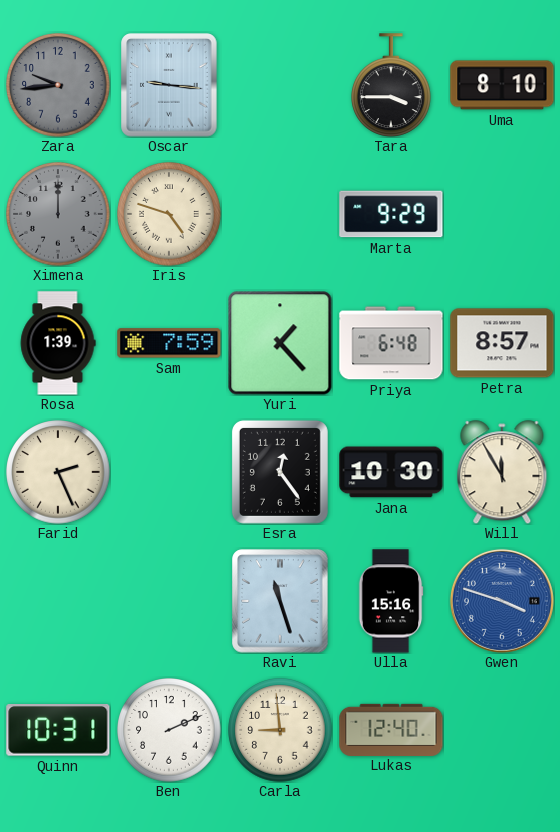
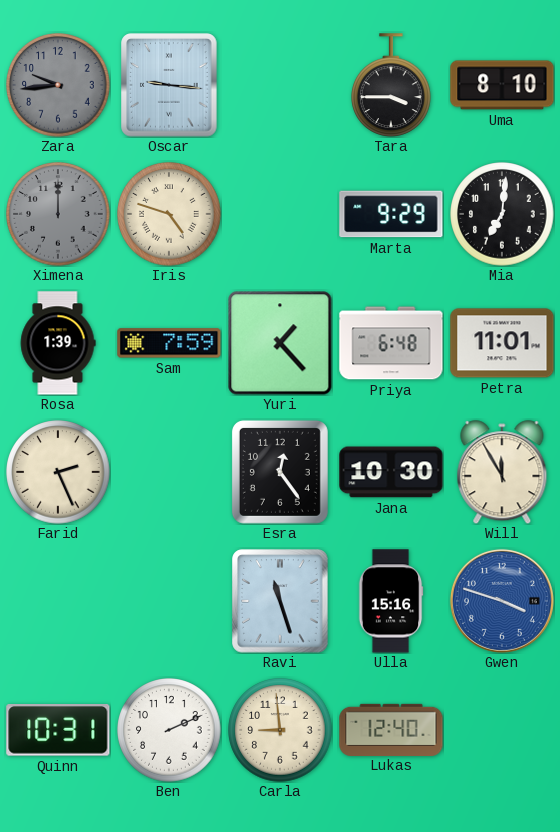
Mia: none -> 7:01 (502, 214)
Petra: 8:57 -> 11:01 (502, 343)
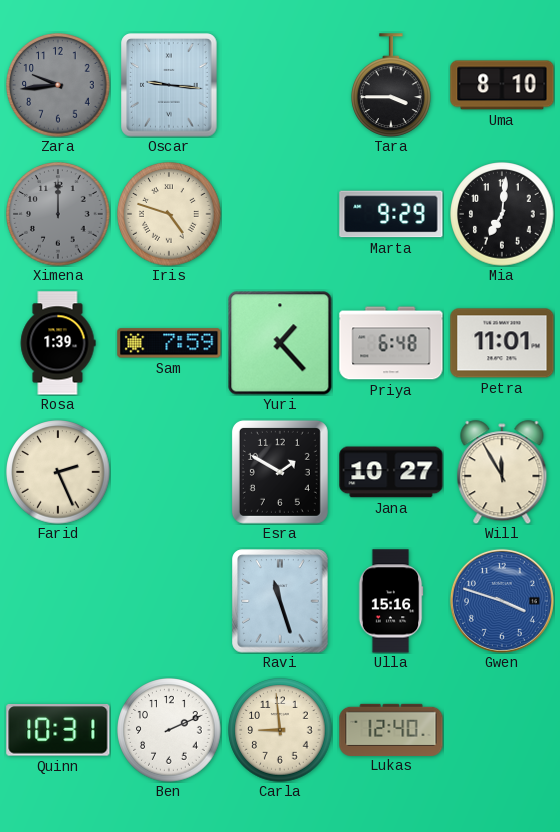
Esra: 12:24 -> 1:50 (280, 472)
Jana: 10:30 -> 10:27 (391, 472)
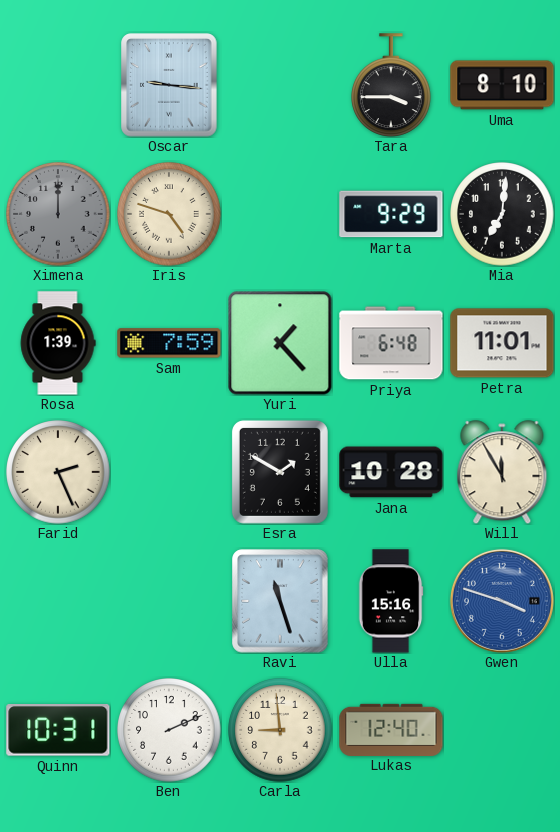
Zara: 9:44 -> none (58, 85)
Jana: 10:27 -> 10:28 (391, 472)
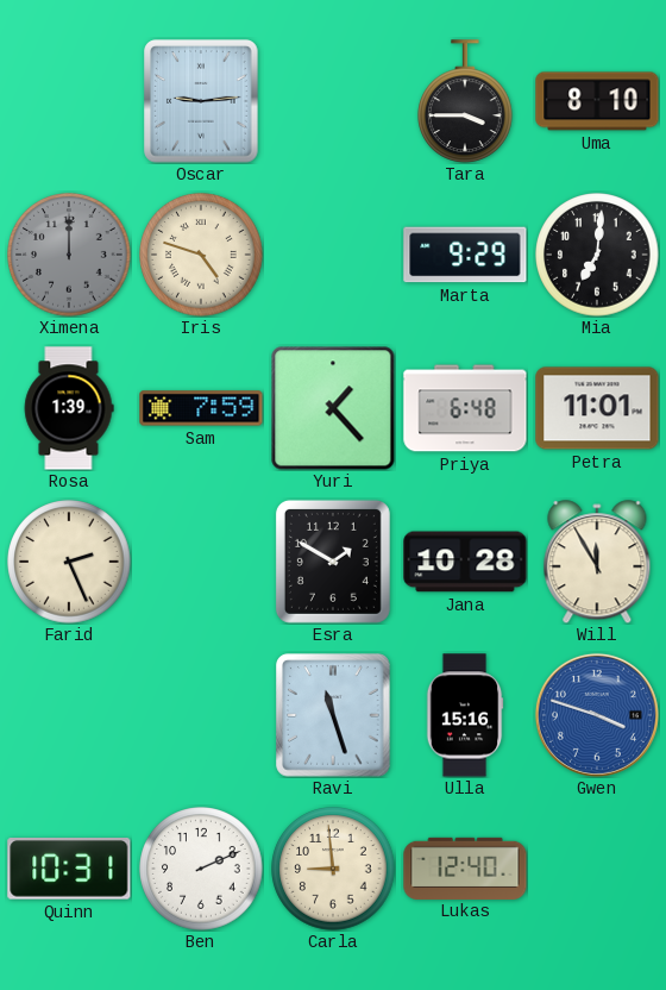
Oscar: 9:16 -> 9:14 (201, 101)
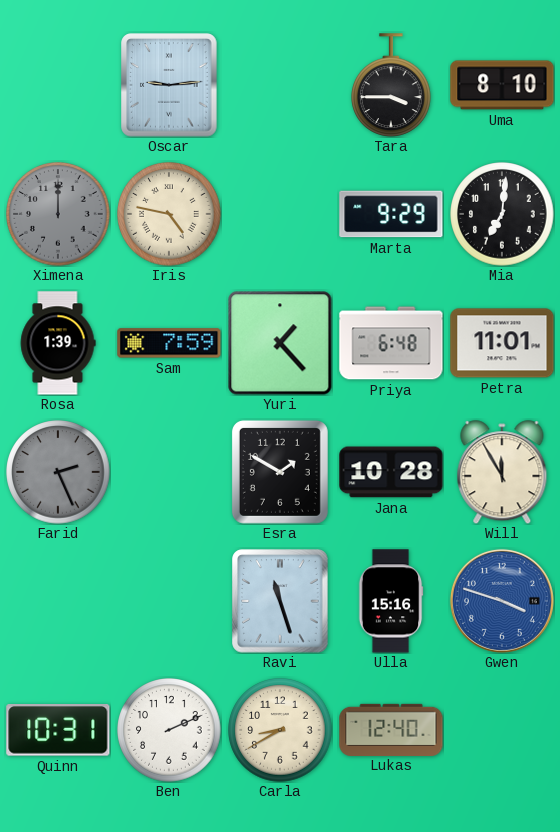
Iris: 4:48 -> 4:47 (169, 214)
Farid dial: cream -> grey (58, 472)
Carla: 8:59 -> 8:40 (280, 730)
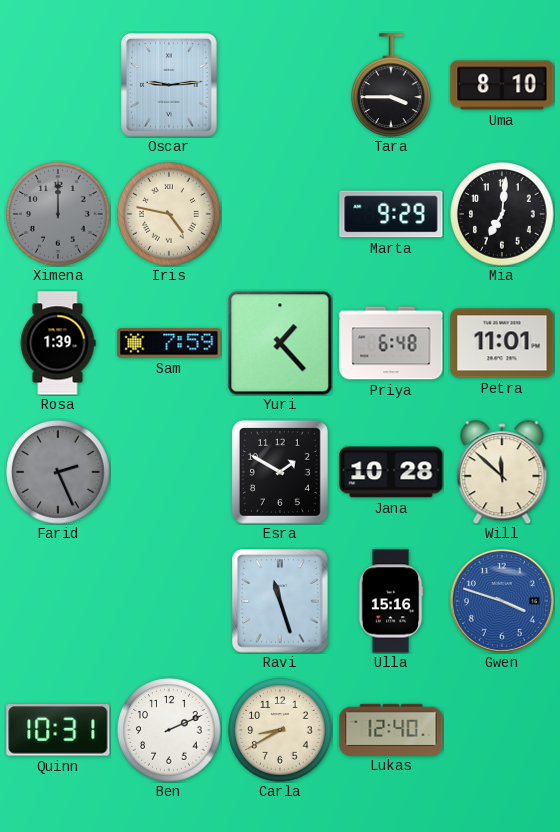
Will: 11:55 -> 11:52 (502, 472)
